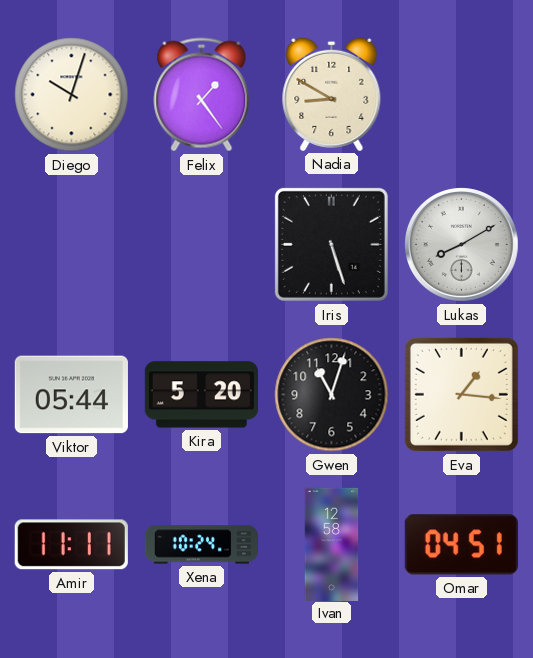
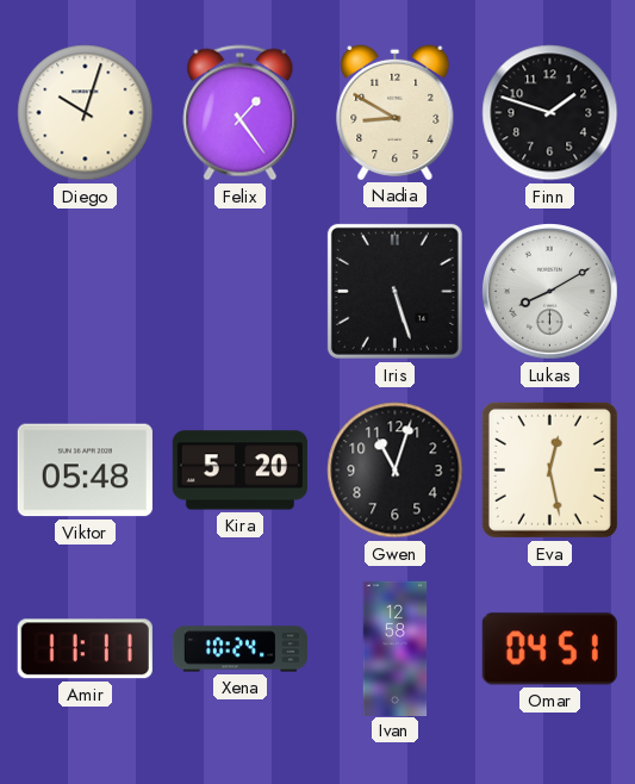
Finn: none -> 1:48 (550, 113)
Viktor: 05:44 -> 05:48 (85, 471)
Eva: 1:16 -> 12:28 (549, 469)
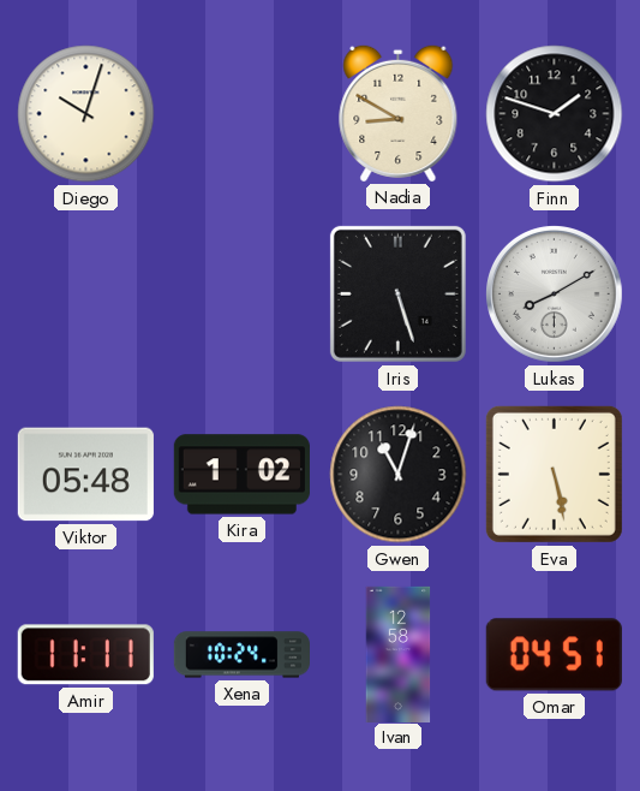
Felix: 1:24 -> none (241, 113)
Kira: 5:20 -> 1:02 (241, 475)
Eva: 12:28 -> 5:28 (554, 474)
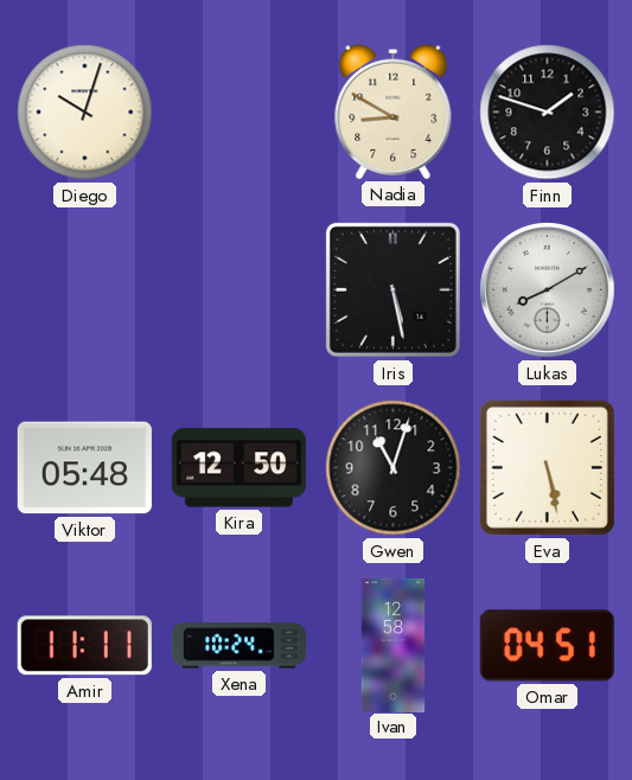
Iris: 5:27 -> 5:28 (392, 289)
Kira: 1:02 -> 12:50 (238, 468)
